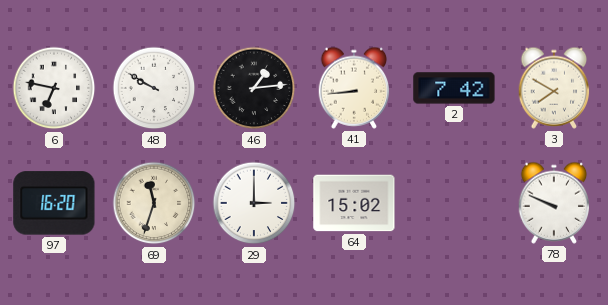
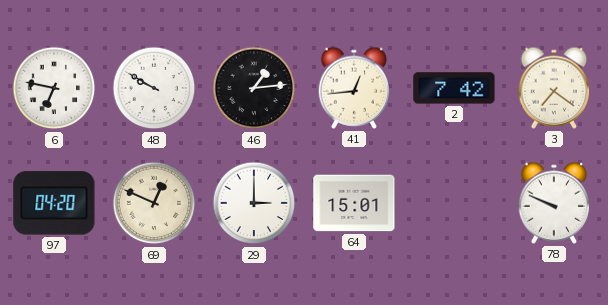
41: 8:44 -> 12:44 (354, 88)
3: 7:50 -> 7:21 (554, 88)
97: 16:20 -> 04:20 (54, 203)
69: 11:33 -> 12:49 (154, 203)
64: 15:02 -> 15:01 (354, 203)
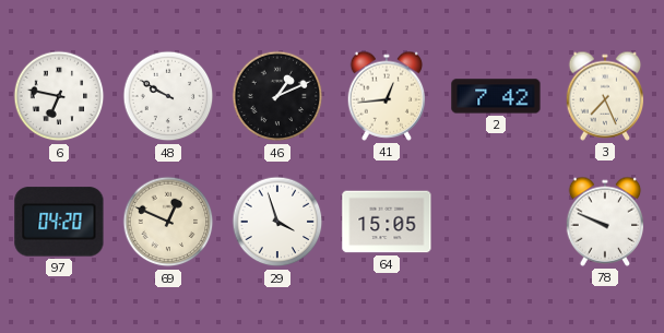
46: 1:14 -> 1:11 (277, 96)
3: 7:21 -> 7:26 (605, 96)
29: 3:00 -> 3:57 (277, 222)
64: 15:01 -> 15:05 (387, 222)
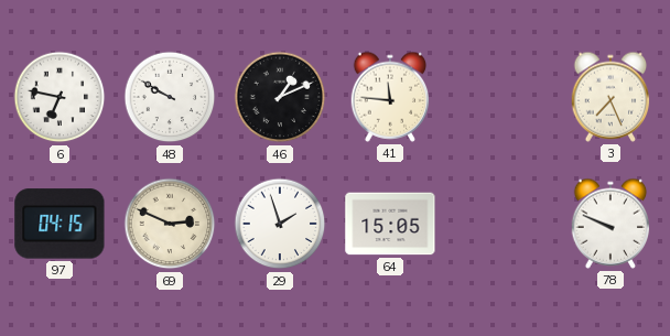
41: 12:44 -> 11:46 (390, 97)
2: 7:42 -> none (496, 96)
97: 04:20 -> 04:15 (60, 224)
69: 12:49 -> 2:49 (170, 224)
29: 3:57 -> 1:57 (280, 224)
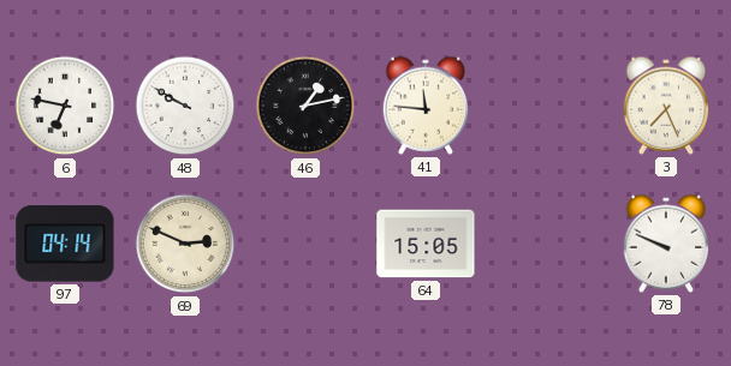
46: 1:11 -> 1:13 (305, 106)
97: 04:15 -> 04:14 (65, 244)
29: 1:57 -> none (280, 224)
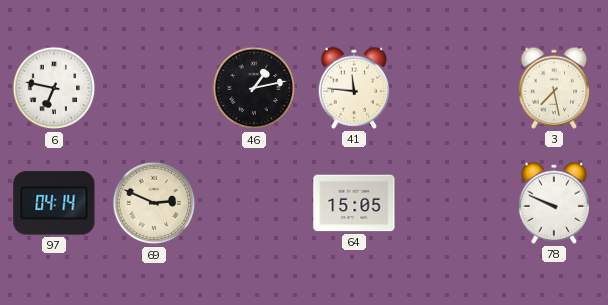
48: 9:50 -> none (185, 106)
3: 7:26 -> 7:28 (554, 88)
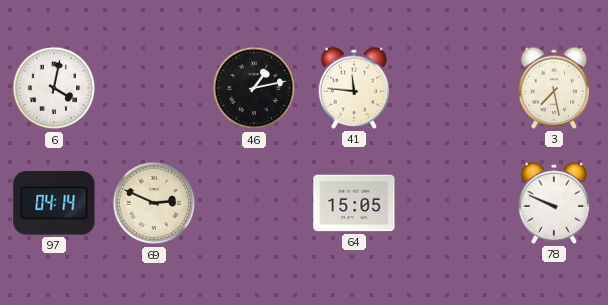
6: 6:47 -> 4:02 (54, 88)
